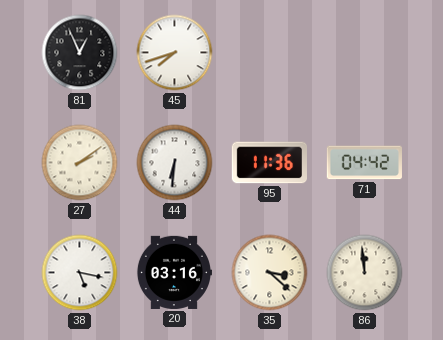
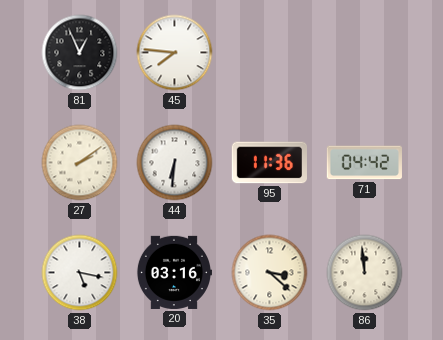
45: 7:42 -> 7:46 (175, 53)
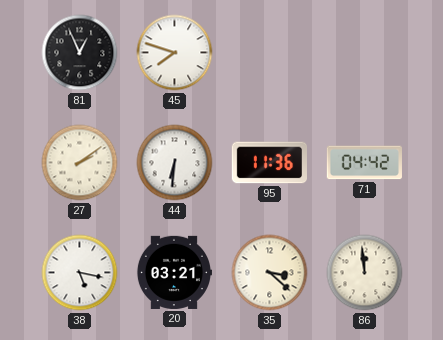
45: 7:46 -> 7:48 (175, 53)
20: 03:16 -> 03:21 (173, 272)
